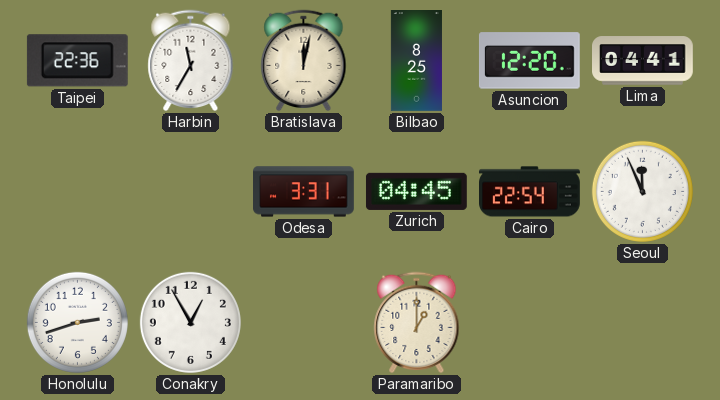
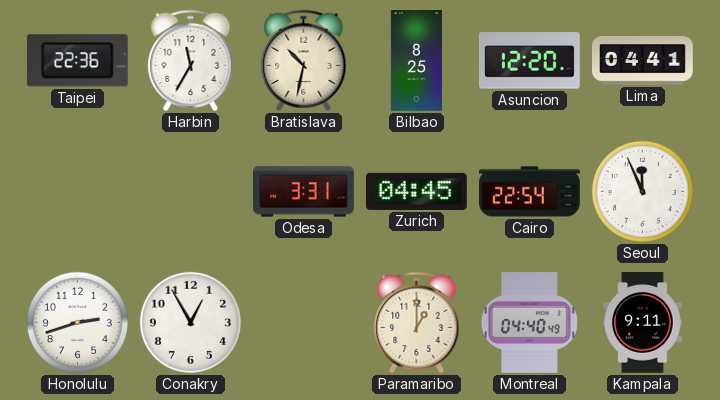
Bratislava: 12:02 -> 10:32 (304, 61)
Montreal: none -> 04:40 (529, 323)
Kampala: none -> 9:11 (643, 323)
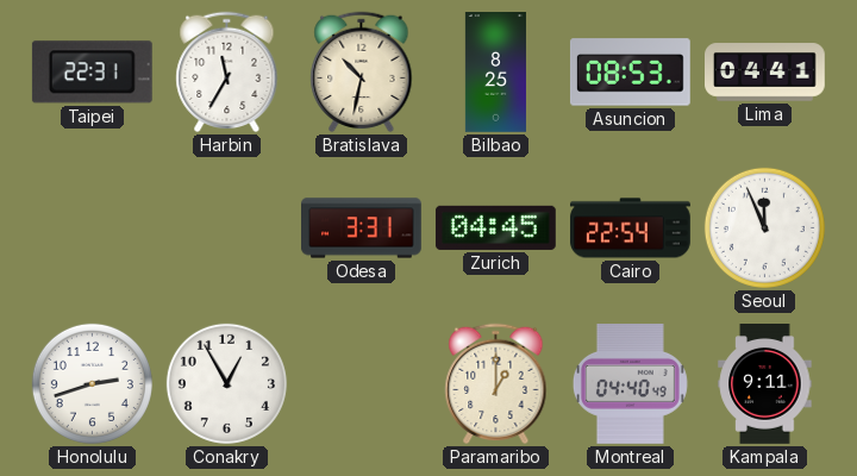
Taipei: 22:36 -> 22:31 (92, 73)
Asuncion: 12:20 -> 08:53 (630, 73)
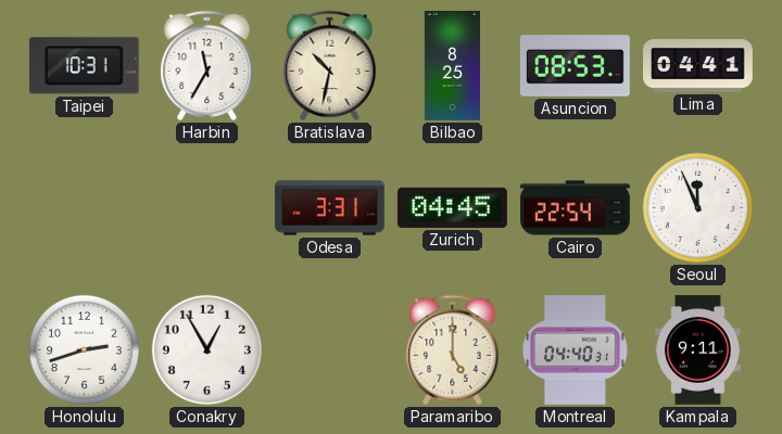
Taipei: 22:31 -> 10:31 (84, 66)
Paramaribo: 1:00 -> 5:00 (453, 350)
Montreal: 04:40:49 -> 04:40:31 (575, 350)
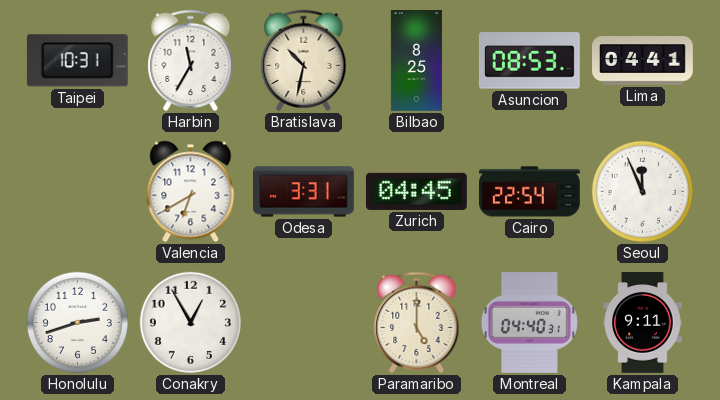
Valencia: none -> 6:40 (191, 192)
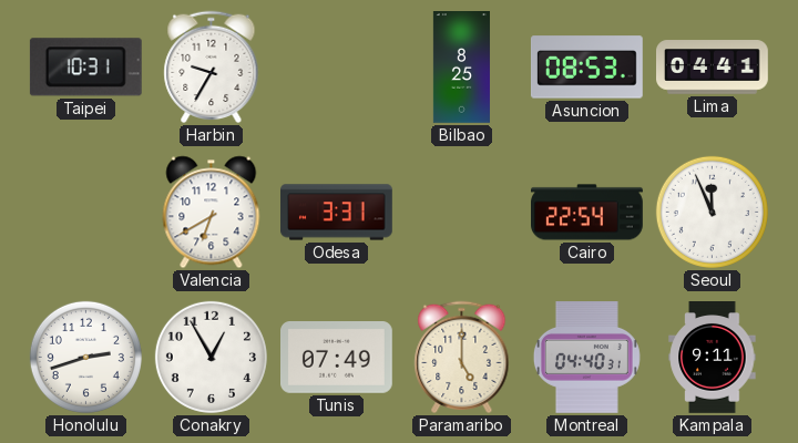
Harbin: 11:35 -> 9:35 (212, 68)
Bratislava: 10:32 -> none (304, 61)
Zurich: 04:45 -> none (416, 191)
Tunis: none -> 07:49 (337, 358)
